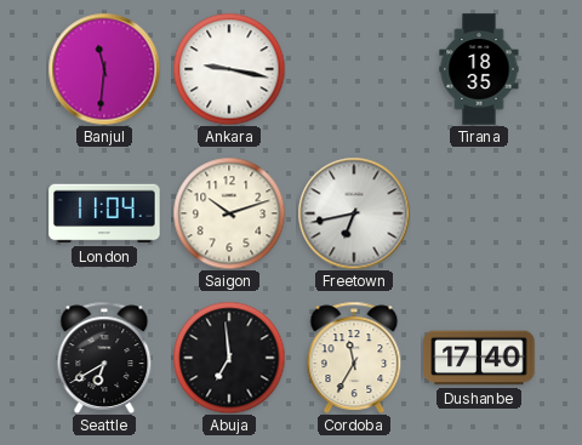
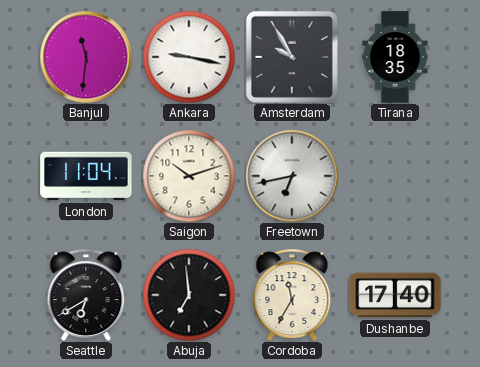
Amsterdam: none -> 9:55 (292, 57)
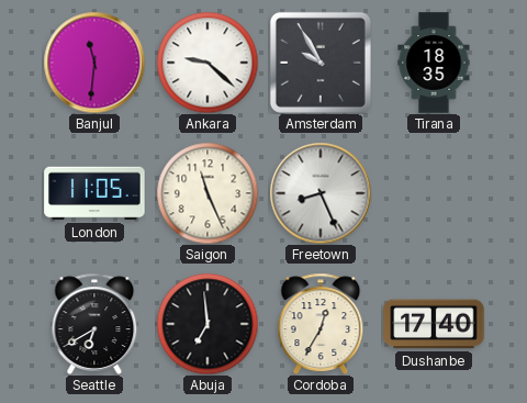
Ankara: 9:17 -> 9:22 (208, 63)
London: 11:04 -> 11:05 (94, 193)
Saigon: 10:12 -> 11:26 (208, 193)
Freetown: 6:43 -> 8:26 (321, 193)
Cordoba: 11:35 -> 12:35 (321, 324)
